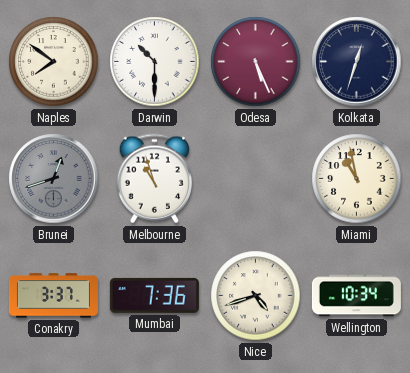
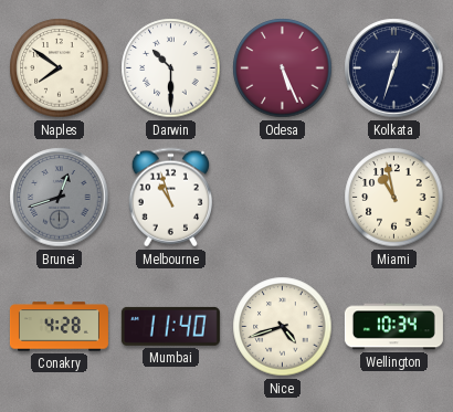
Conakry: 3:37 -> 4:28 (59, 327)
Mumbai: 7:36 -> 11:40 (170, 326)
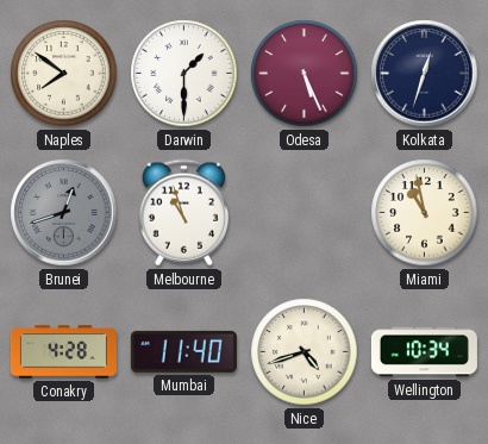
Darwin: 10:30 -> 1:30 (184, 74)
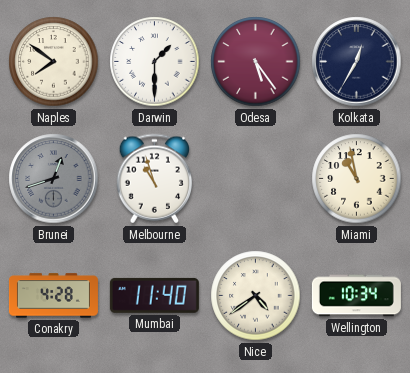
Odesa: 5:26 -> 5:24 (256, 62)
Kolkata: 12:33 -> 12:35 (357, 62)
Nice: 4:42 -> 4:39 (256, 296)
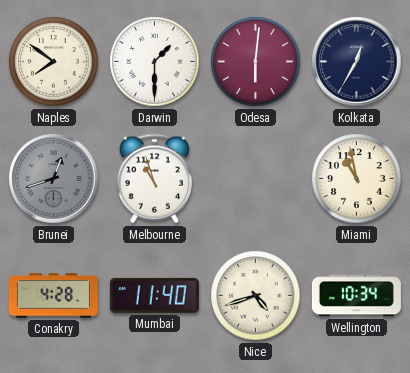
Odesa: 5:24 -> 6:01 (256, 62)
Nice: 4:39 -> 4:42 (256, 296)
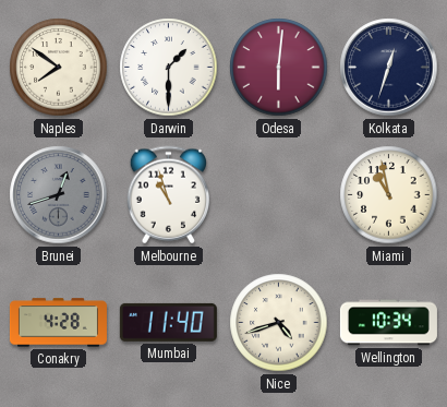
Kolkata: 12:35 -> 12:33 (389, 68)
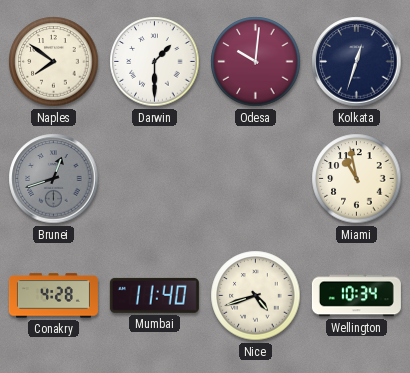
Odesa: 6:01 -> 10:01 (256, 62)
Melbourne: 10:57 -> none (168, 195)
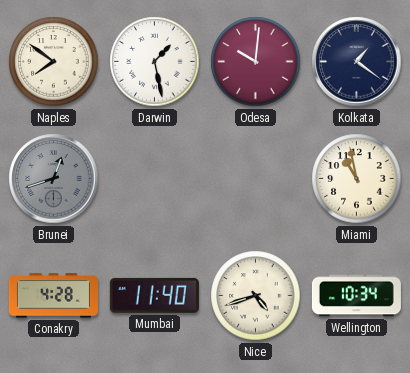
Darwin: 1:30 -> 1:28 (155, 62)
Kolkata: 12:33 -> 1:21 (357, 62)
